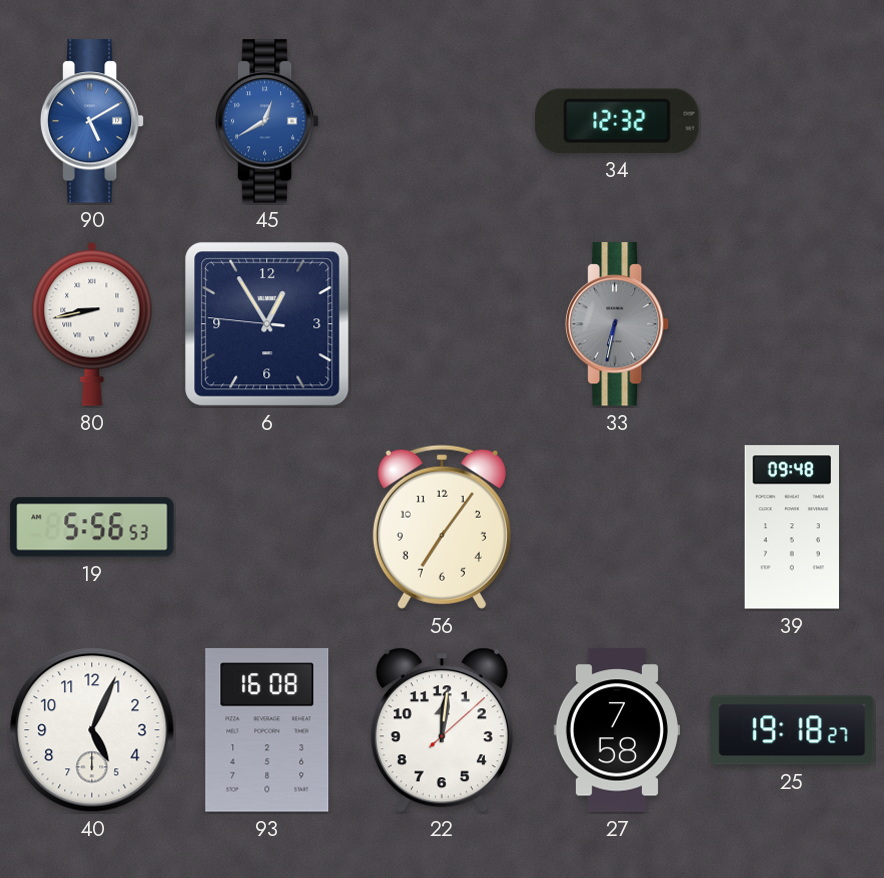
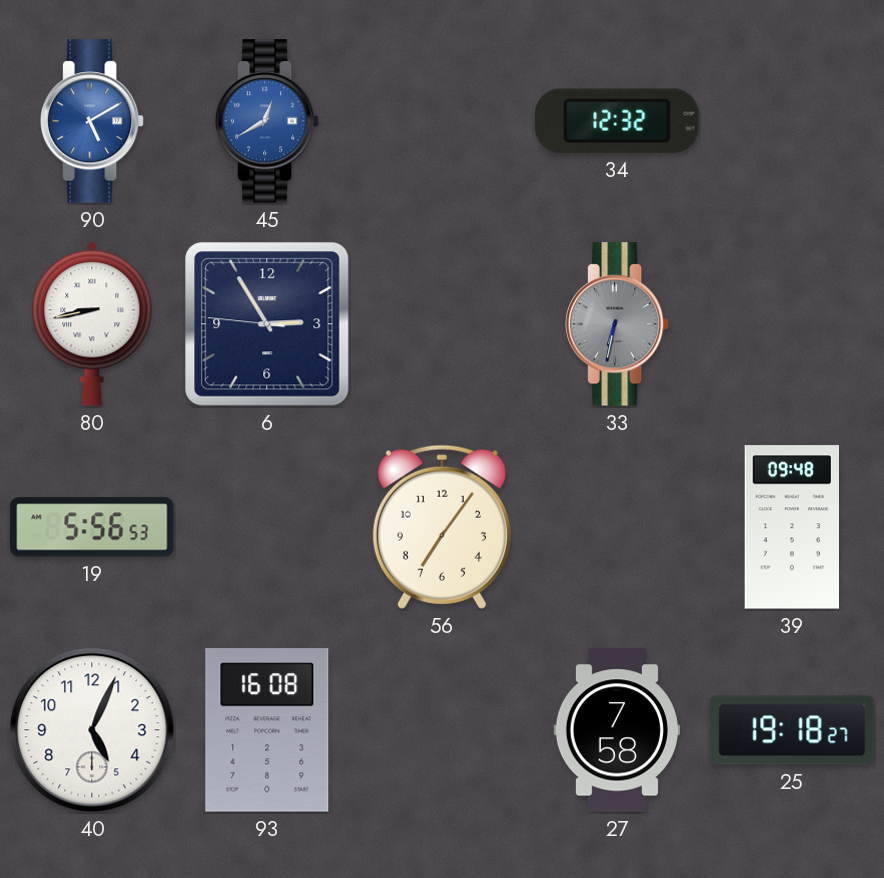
6: 12:54 -> 2:54 (267, 324)
22: 12:01 -> none (442, 730)
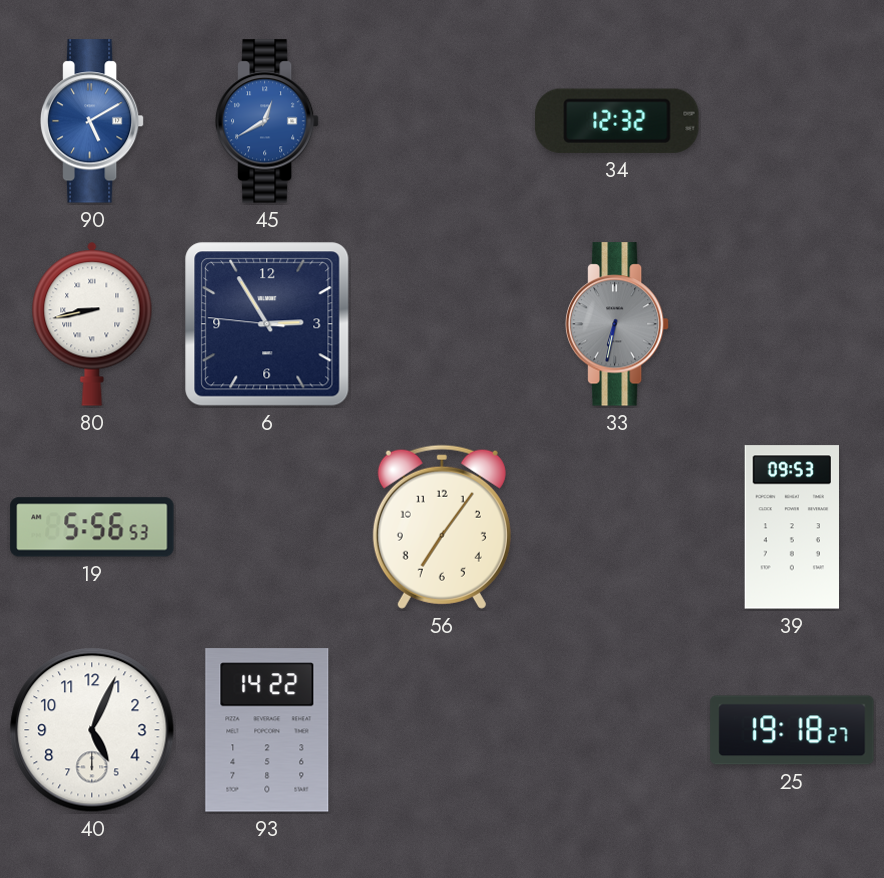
39: 09:48 -> 09:53 (791, 527)
93: 16:08 -> 14:22 (267, 730)
27: 7:58 -> none (617, 730)
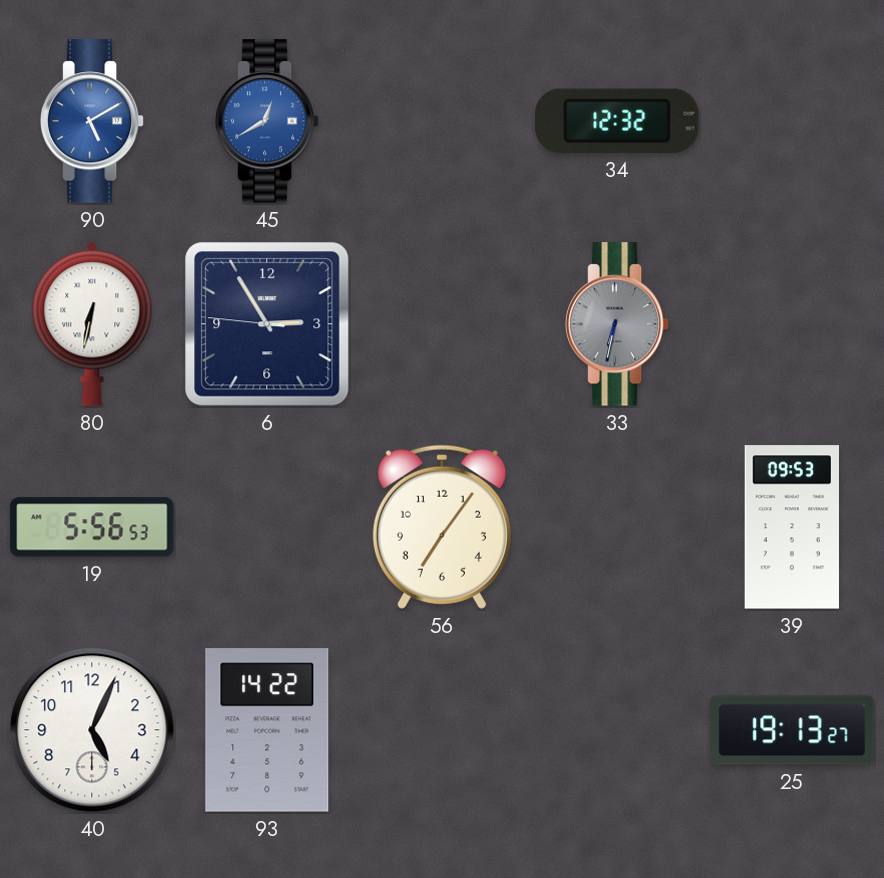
80: 8:43 -> 6:32 (92, 324)
25: 19:18 -> 19:13 (792, 730)
